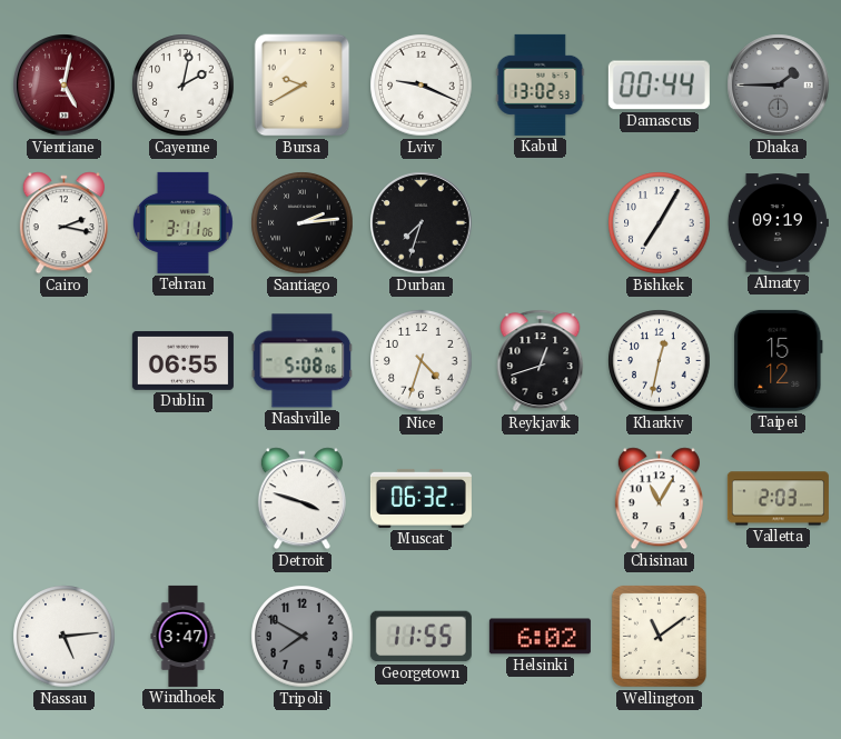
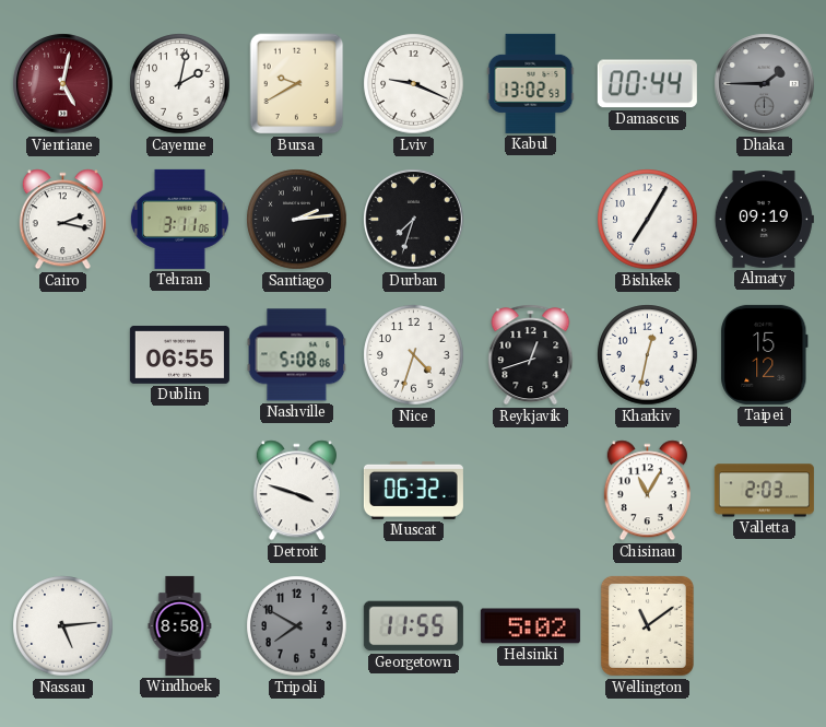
Windhoek: 3:47 -> 8:58 (180, 625)
Helsinki: 6:02 -> 5:02 (530, 626)
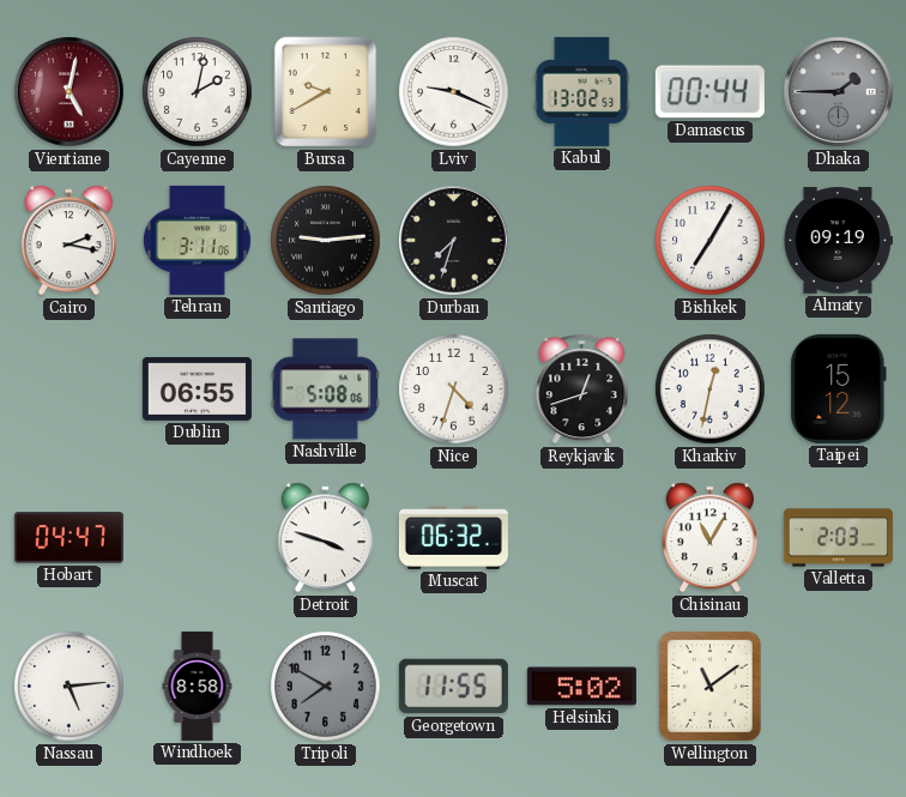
Santiago: 2:14 -> 9:14 (326, 241)
Hobart: none -> 04:47 (68, 538)
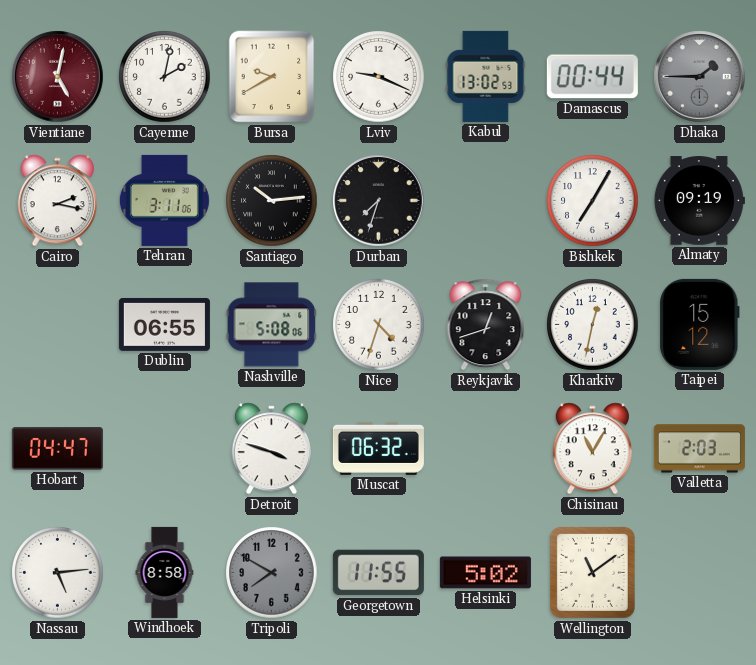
Santiago: 9:14 -> 10:14 (272, 201)
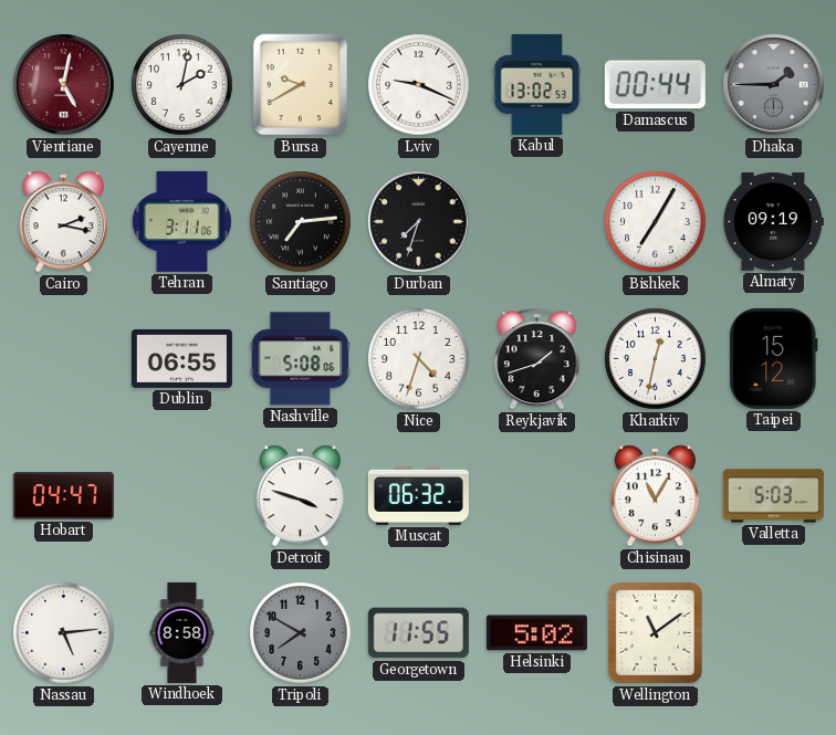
Santiago: 10:14 -> 7:14 (301, 222)
Reykjavik: 12:42 -> 1:42 (537, 359)
Valletta: 2:03 -> 5:03 (773, 496)
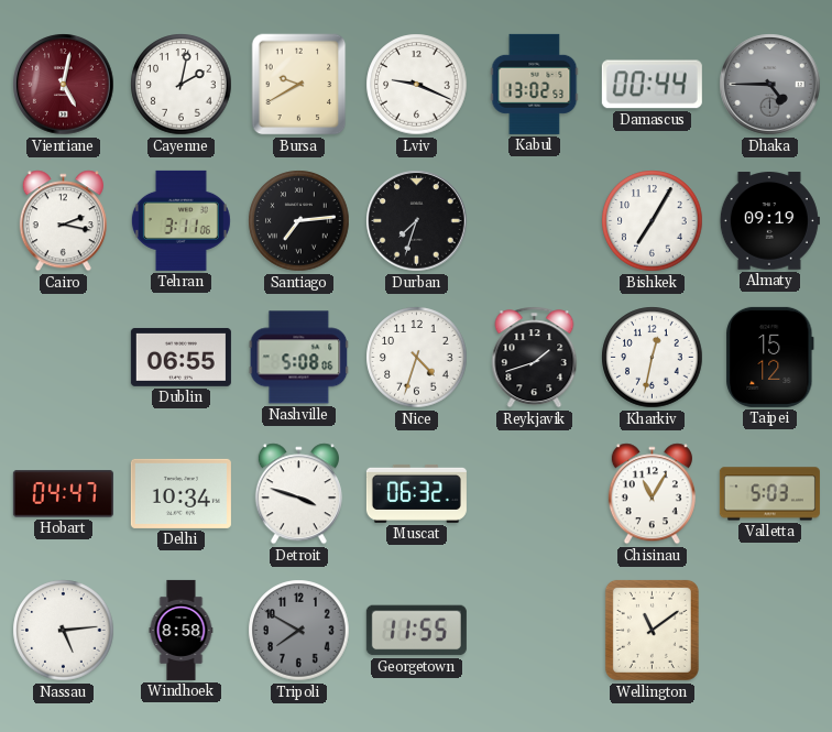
Dhaka: 1:45 -> 4:45 (770, 85)
Delhi: none -> 10:34 (180, 493)
Helsinki: 5:02 -> none (536, 633)
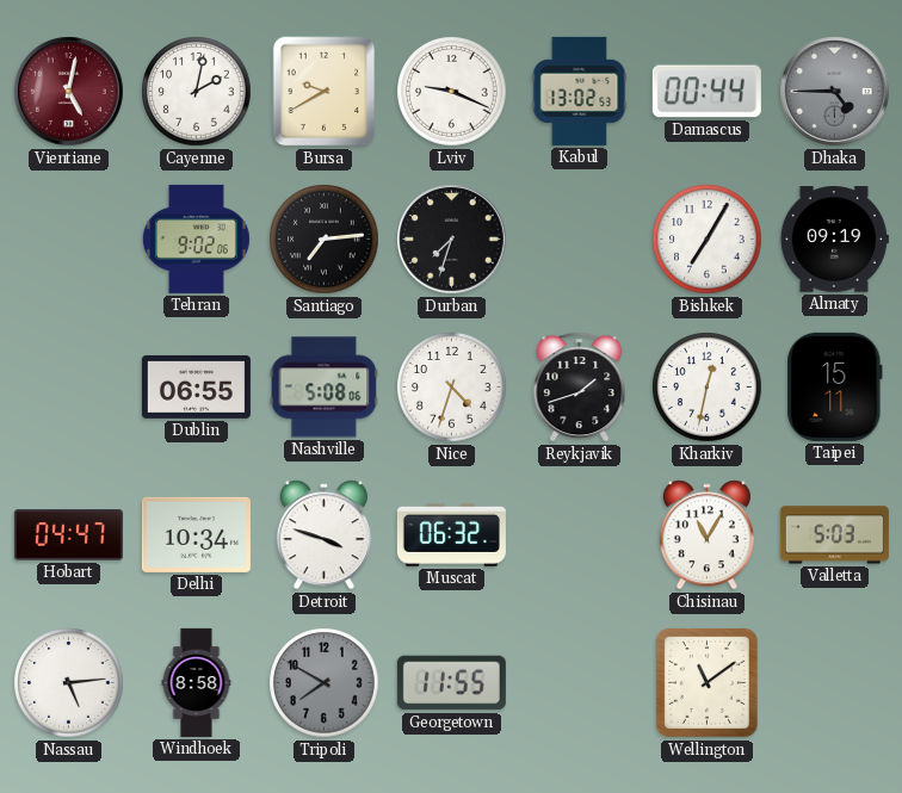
Cairo: 2:17 -> none (63, 221)
Tehran: 3:11 -> 9:02 (196, 238)
Taipei: 15:12 -> 15:11 (835, 386)
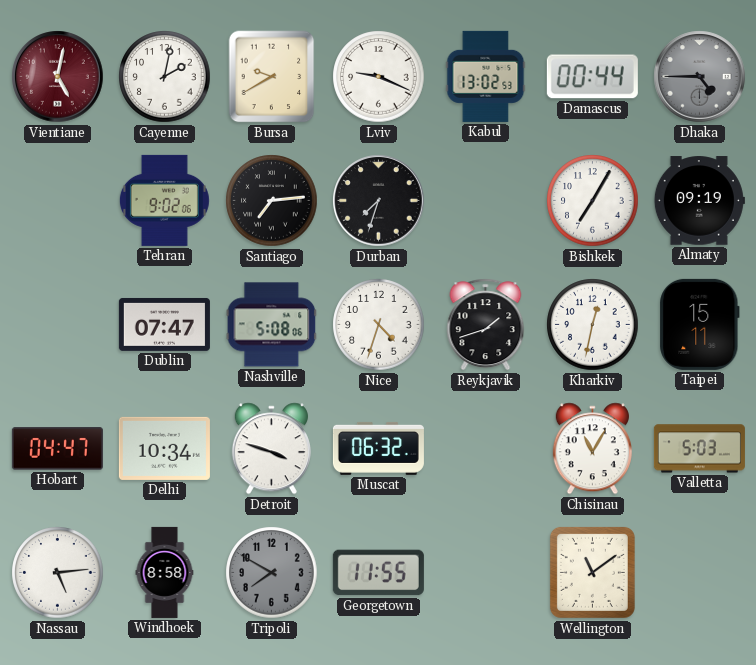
Dublin: 06:55 -> 07:47 (164, 324)
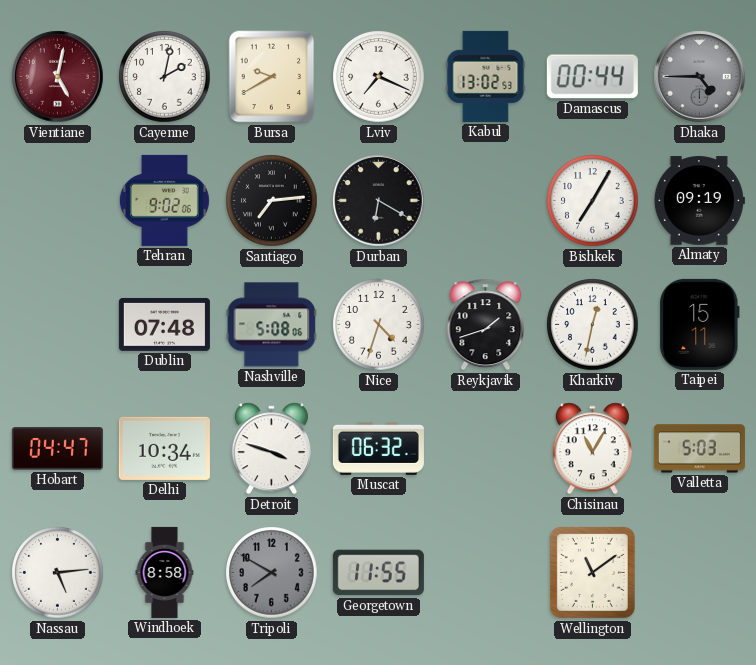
Lviv: 9:19 -> 7:19 (379, 77)
Durban: 7:33 -> 6:20 (379, 201)
Dublin: 07:47 -> 07:48 (164, 324)
